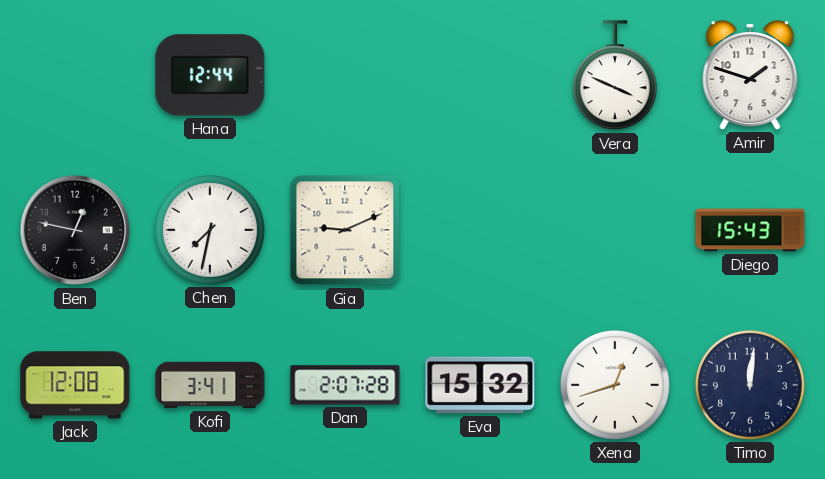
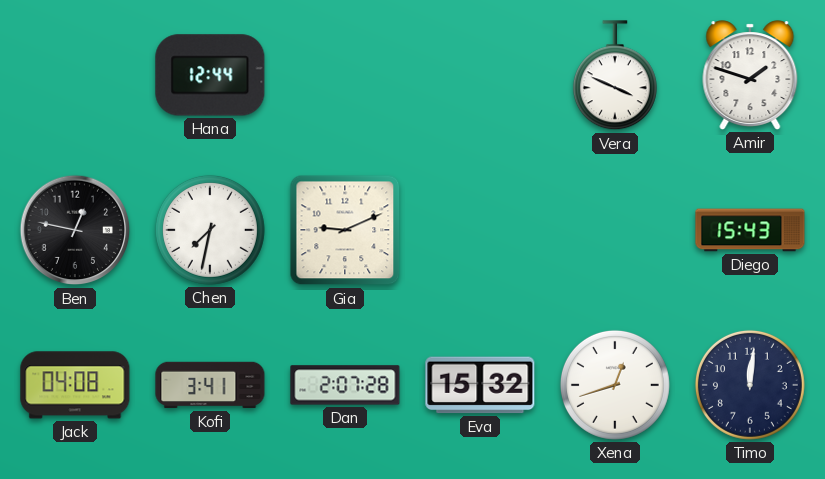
Jack: 12:08 -> 04:08 (75, 385)
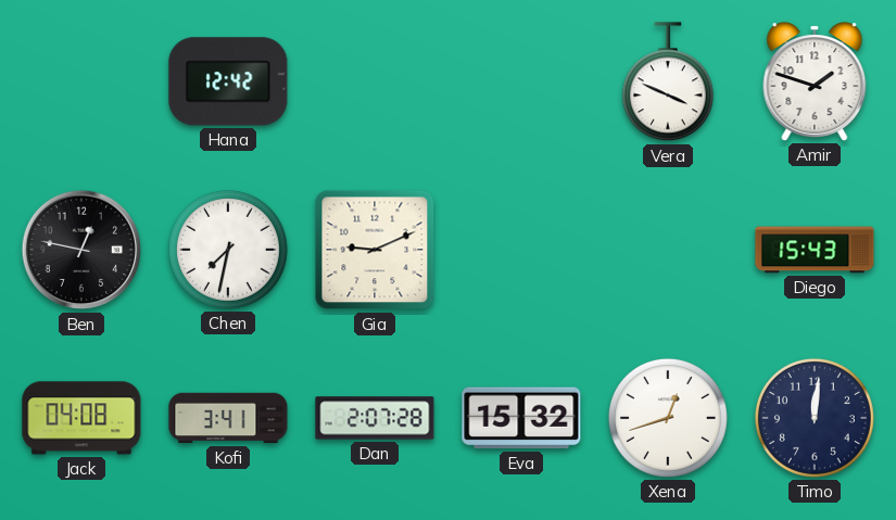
Hana: 12:44 -> 12:42 (228, 81)
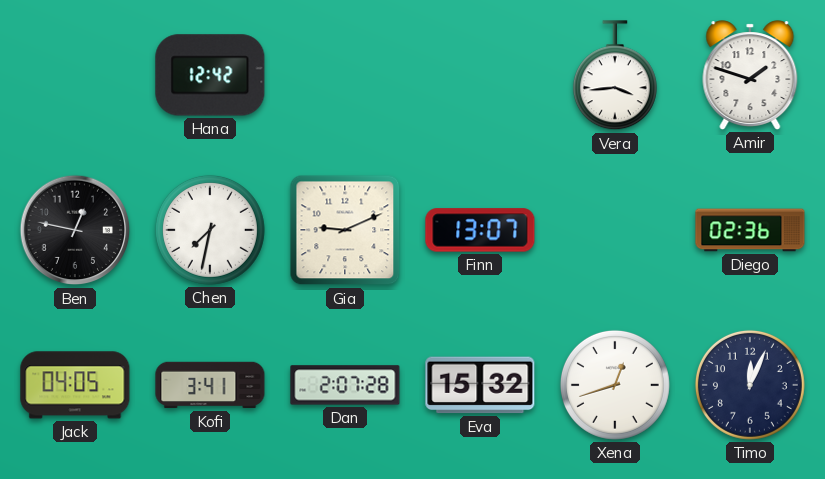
Vera: 3:49 -> 3:44 (615, 76)
Finn: none -> 13:07 (480, 230)
Diego: 15:43 -> 02:36 (750, 230)
Jack: 04:08 -> 04:05 (75, 385)
Timo: 12:01 -> 12:04 (750, 385)
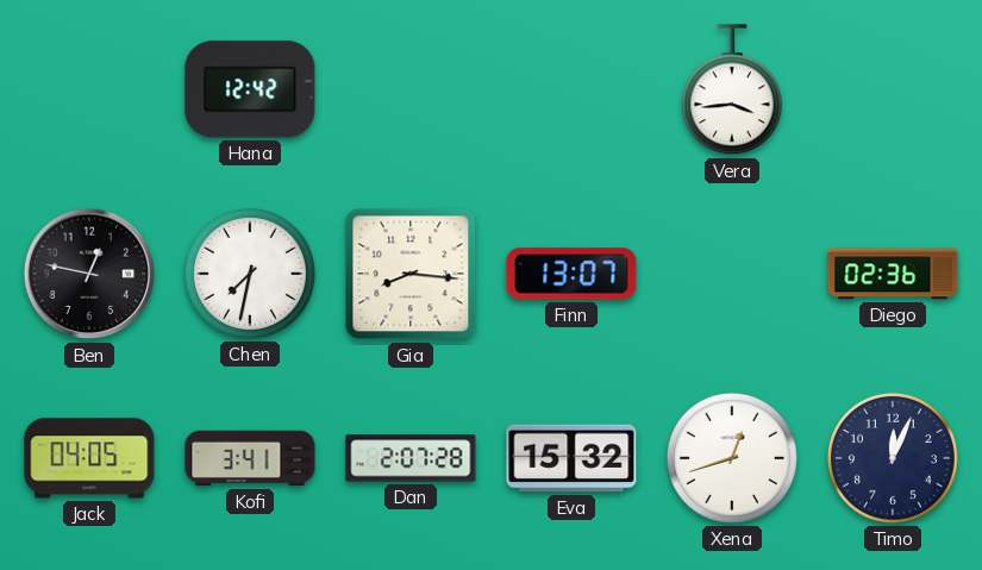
Amir: 1:48 -> none (750, 75)
Gia: 9:11 -> 8:16 (411, 274)
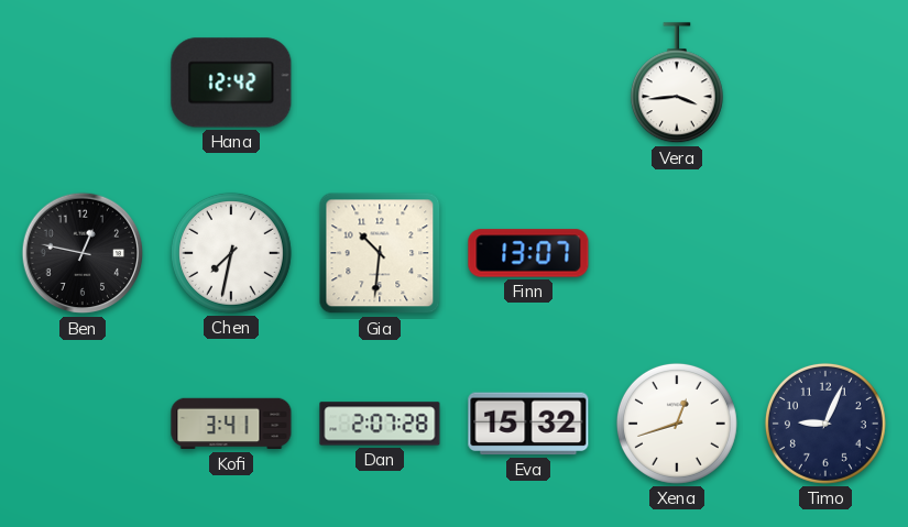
Gia: 8:16 -> 10:31 (380, 253)
Diego: 02:36 -> none (893, 274)
Jack: 04:05 -> none (89, 458)
Timo: 12:04 -> 9:04 (825, 424)
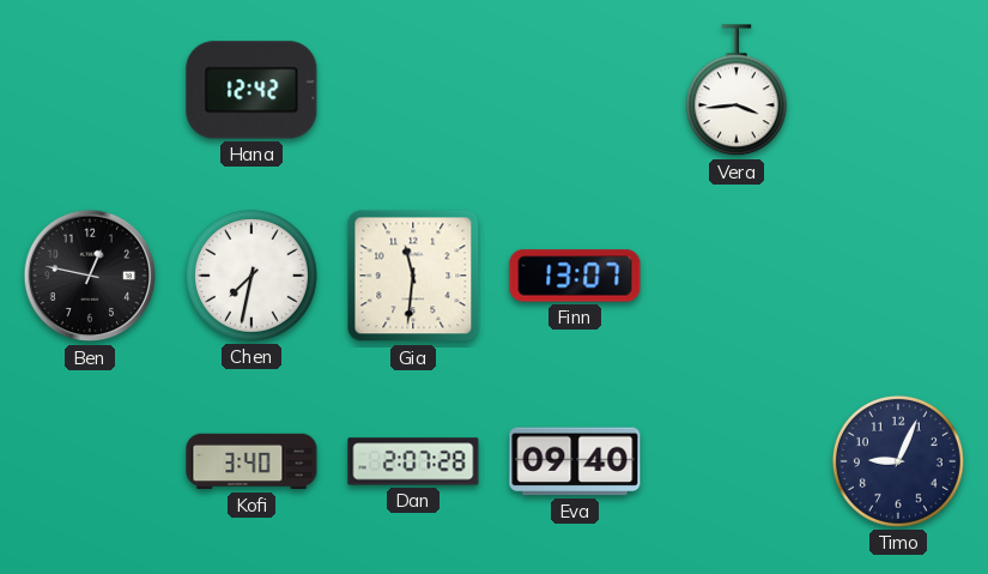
Gia: 10:31 -> 11:31 (413, 276)
Kofi: 3:41 -> 3:40 (251, 461)
Eva: 15:32 -> 09:40 (575, 461)
Xena: 12:42 -> none (677, 424)
